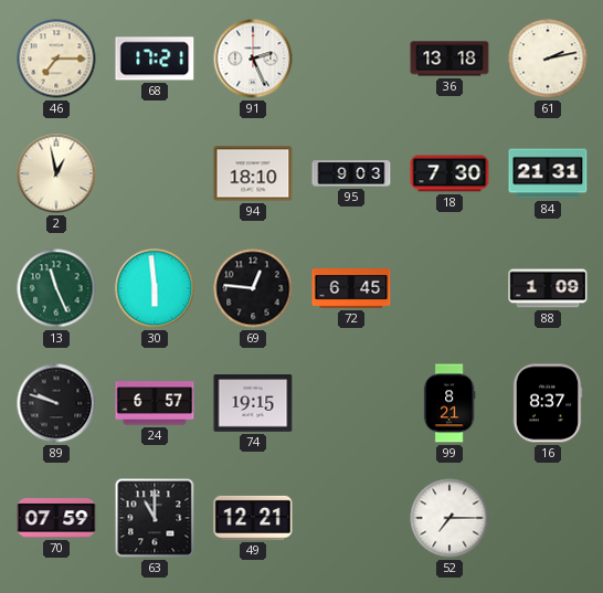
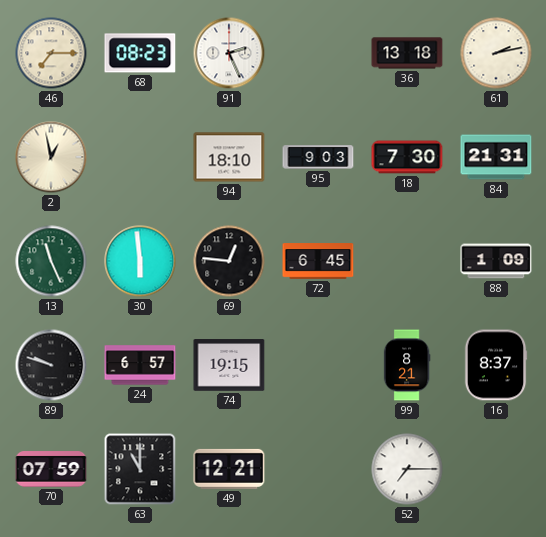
68: 17:21 -> 08:23 (140, 53)
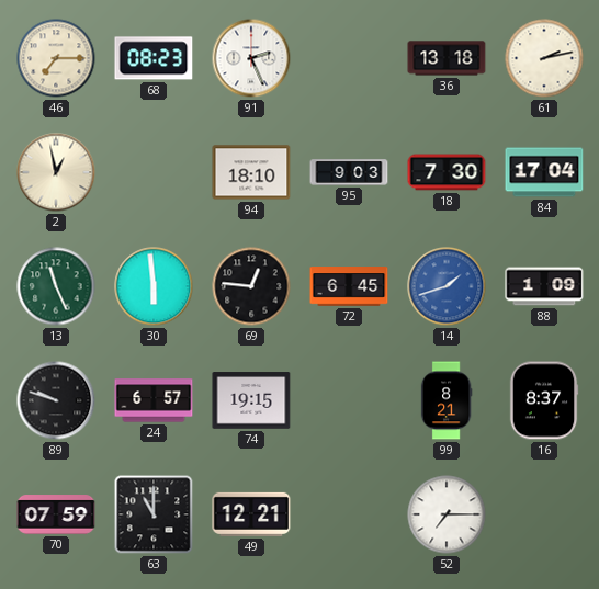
84: 21:31 -> 17:04 (544, 172)
14: none -> 1:42 (447, 286)
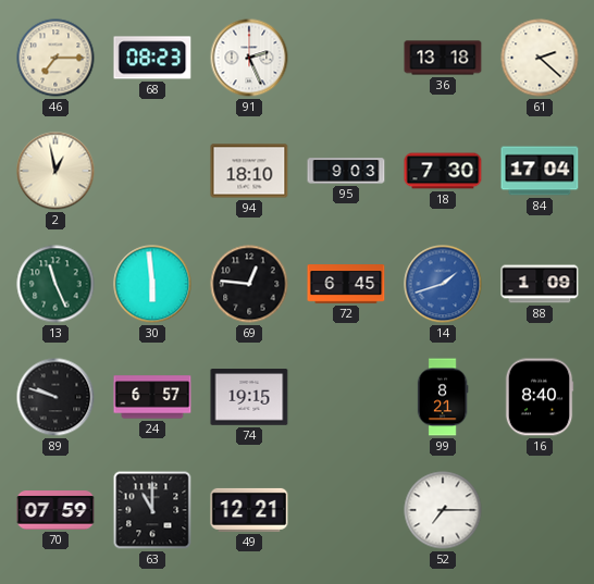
61: 2:13 -> 2:22 (540, 58)
16: 8:37 -> 8:40 (540, 397)
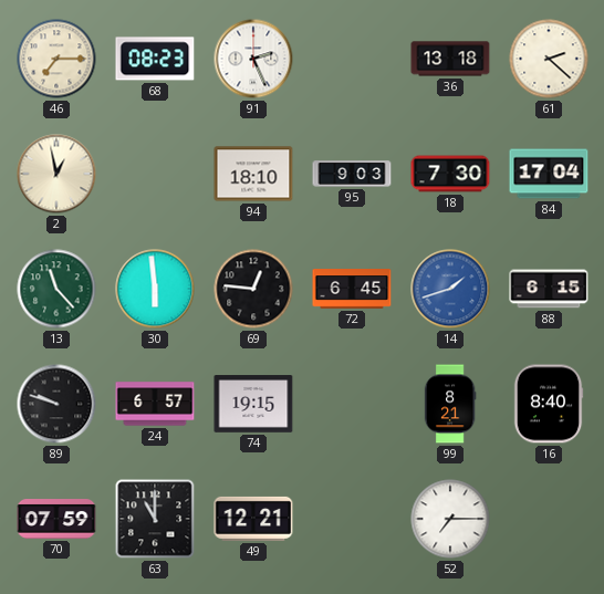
13: 11:26 -> 11:23 (56, 289)
88: 1:09 -> 6:15 (549, 289)
